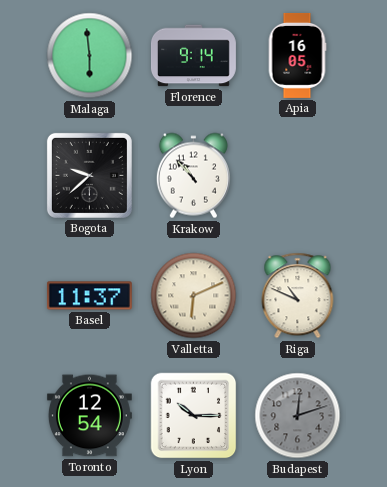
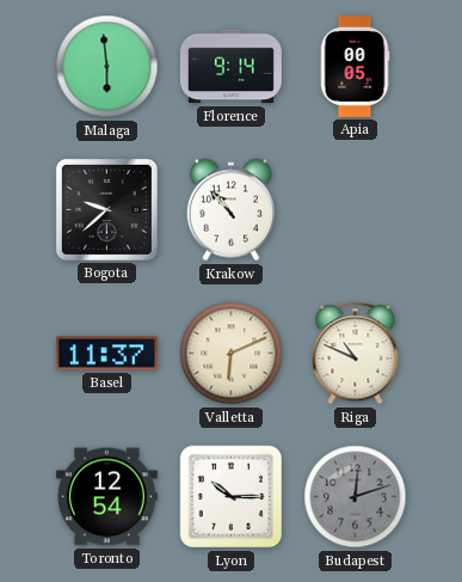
Apia: 16:05 -> 00:05 (355, 66)
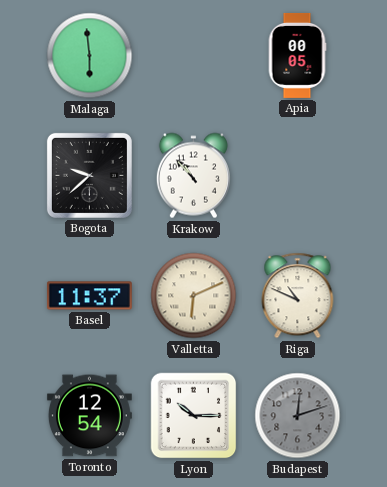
Florence: 9:14 -> none (230, 67)
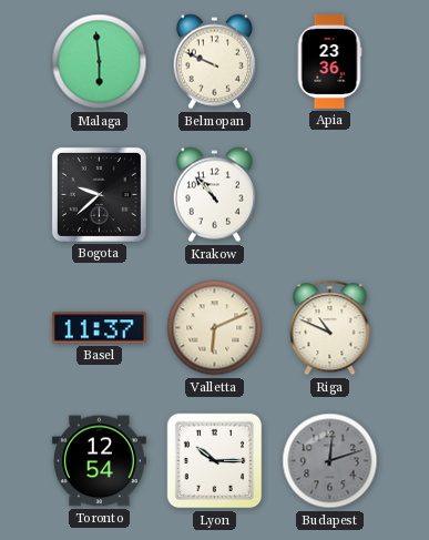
Belmopan: none -> 9:49 (214, 62)
Apia: 00:05 -> 23:36 (329, 61)
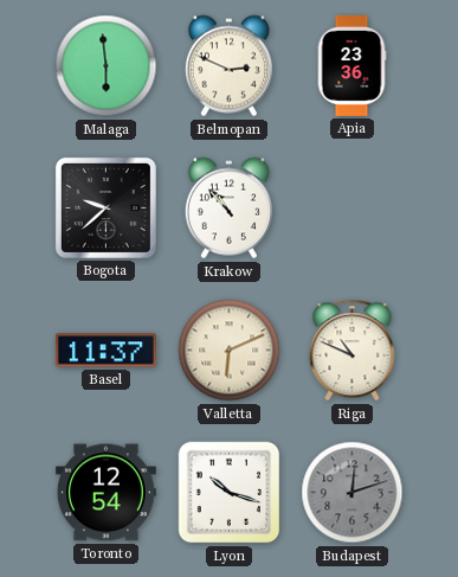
Belmopan: 9:49 -> 2:49 (228, 66)
Lyon: 10:15 -> 10:18 (230, 493)
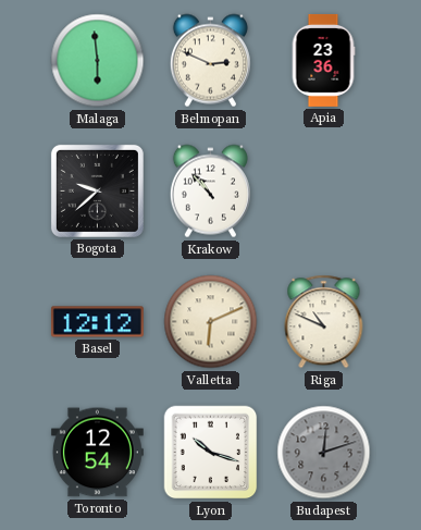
Basel: 11:37 -> 12:12 (97, 322)
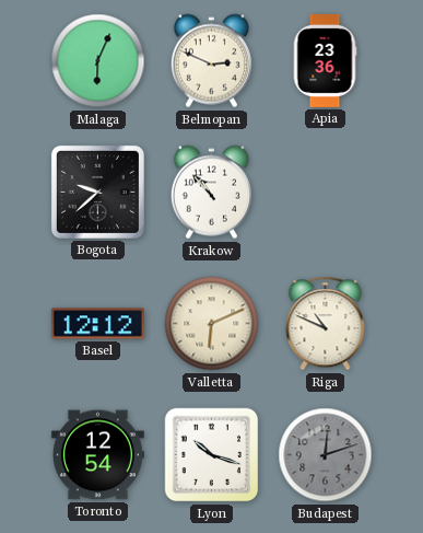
Malaga: 5:59 -> 6:04 (98, 61)
